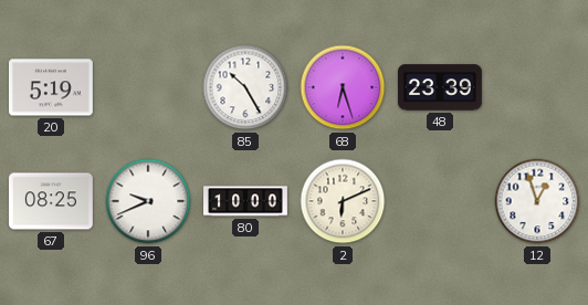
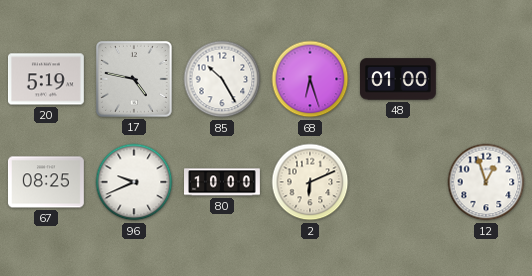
17: none -> 4:47 (134, 79)
48: 23:39 -> 01:00 (399, 79)
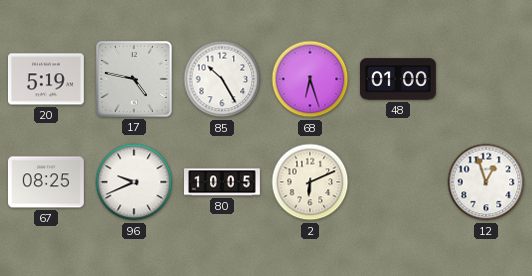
80: 10:00 -> 10:05 (223, 182)
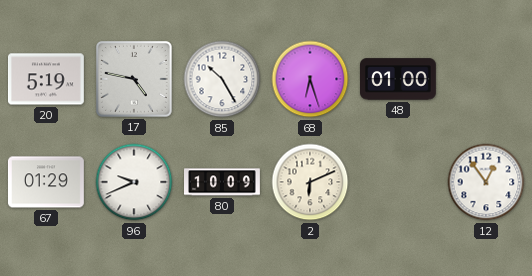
67: 08:25 -> 01:29 (46, 182)
80: 10:05 -> 10:09 (223, 182)
12: 12:57 -> 12:54 (486, 182)
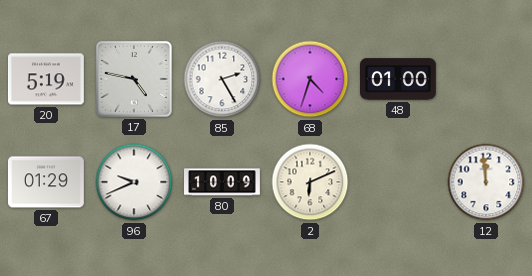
85: 10:25 -> 2:25 (222, 79)
68: 6:27 -> 4:33 (310, 79)
12: 12:54 -> 11:59 (486, 182)
